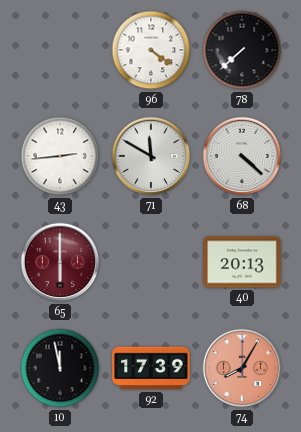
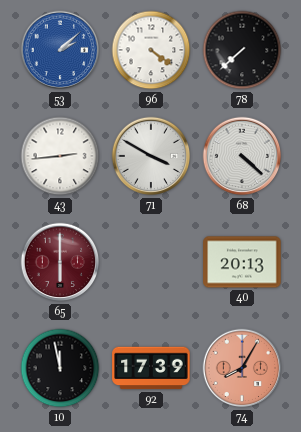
53: none -> 2:08 (60, 50)
71: 11:50 -> 3:50 (151, 156)
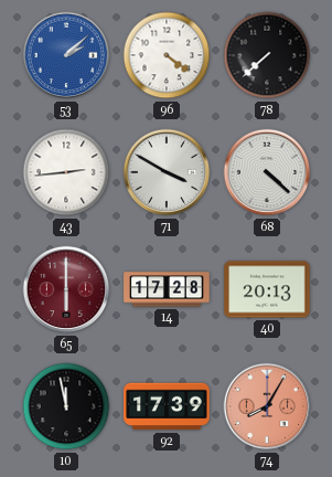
14: none -> 17:28 (167, 289)
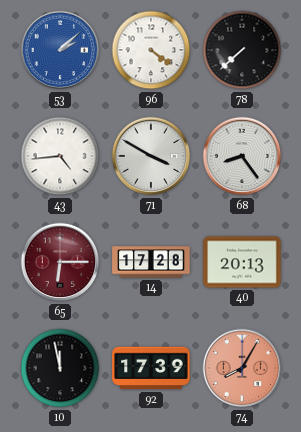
43: 2:44 -> 4:44 (60, 156)
68: 4:22 -> 8:24 (242, 156)
65: 6:00 -> 6:15 (60, 262)
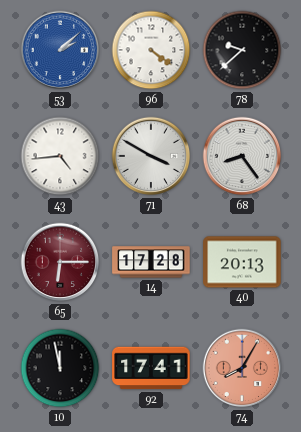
78: 7:38 -> 9:38 (242, 50)
92: 17:39 -> 17:41 (151, 368)
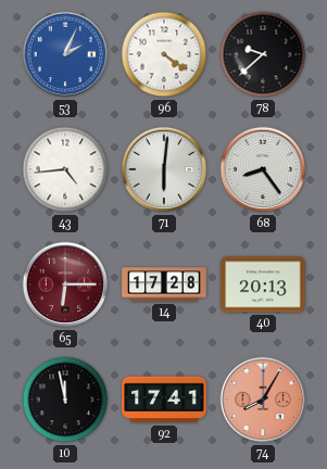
53: 2:08 -> 2:04 (65, 54)
71: 3:50 -> 6:01 (164, 169)
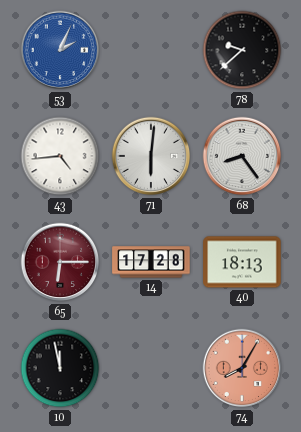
96: 4:21 -> none (164, 54)
40: 20:13 -> 18:13 (242, 262)
92: 17:41 -> none (164, 400)
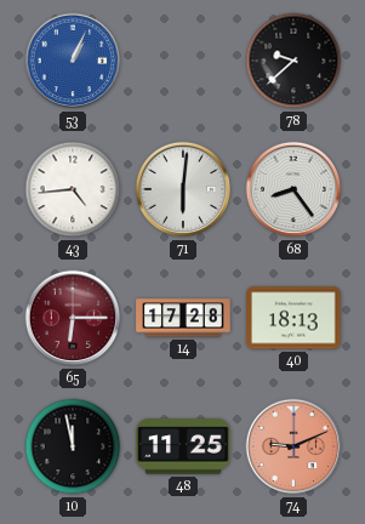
53: 2:04 -> 1:04 (73, 61)
48: none -> 11:25 (183, 446)
74: 8:05 -> 9:11 (293, 446)
